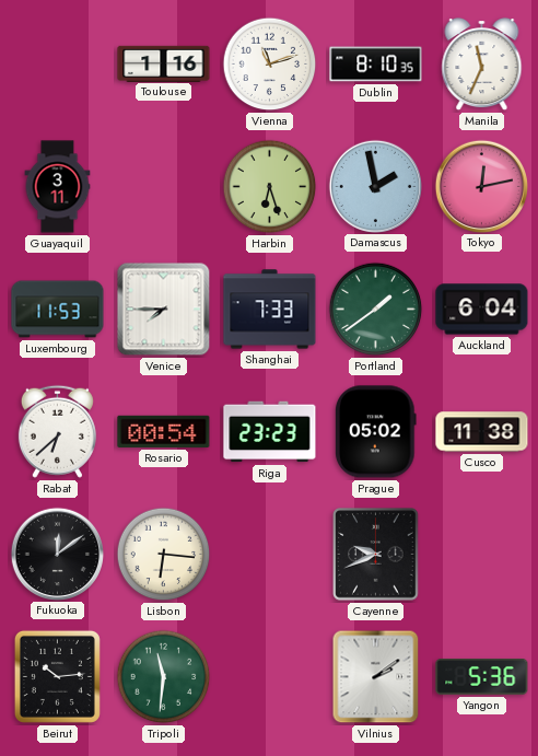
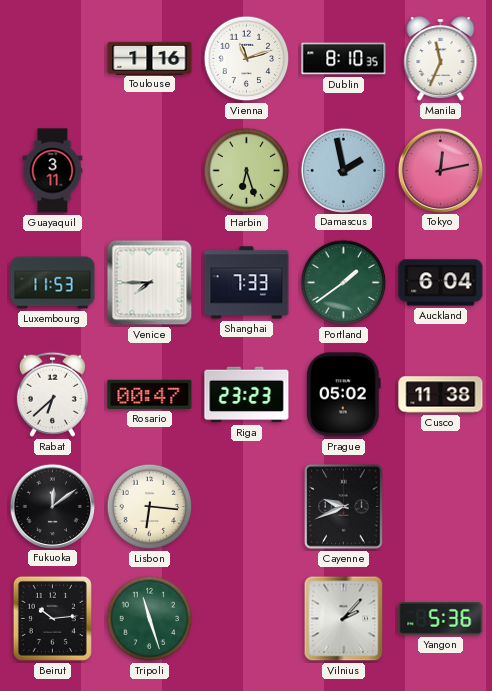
Rosario: 00:54 -> 00:47 (150, 394)
Tripoli: 11:31 -> 11:27 (150, 619)
Vilnius: 2:09 -> 2:07 (344, 619)
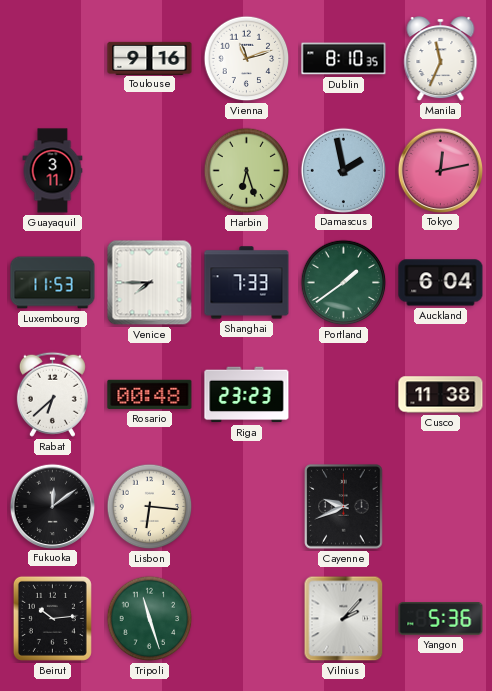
Toulouse: 1:16 -> 9:16 (150, 58)
Rosario: 00:47 -> 00:48 (150, 394)
Prague: 05:02 -> none (344, 395)
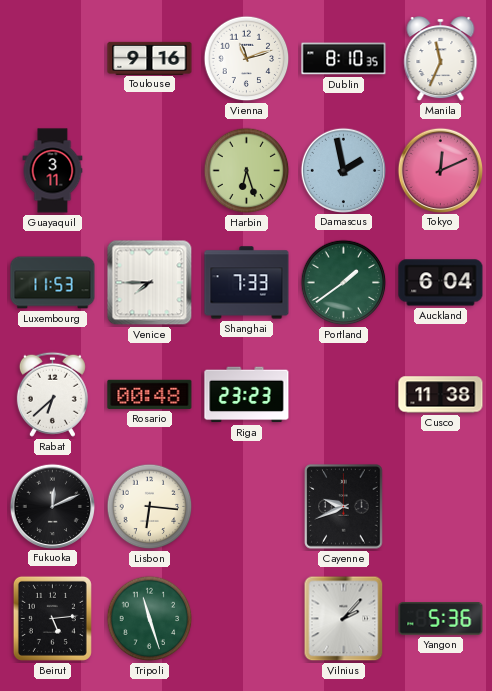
Tokyo: 12:13 -> 12:11 (440, 170)
Fukuoka: 12:09 -> 12:11 (52, 506)
Beirut: 10:14 -> 5:14 (52, 618)
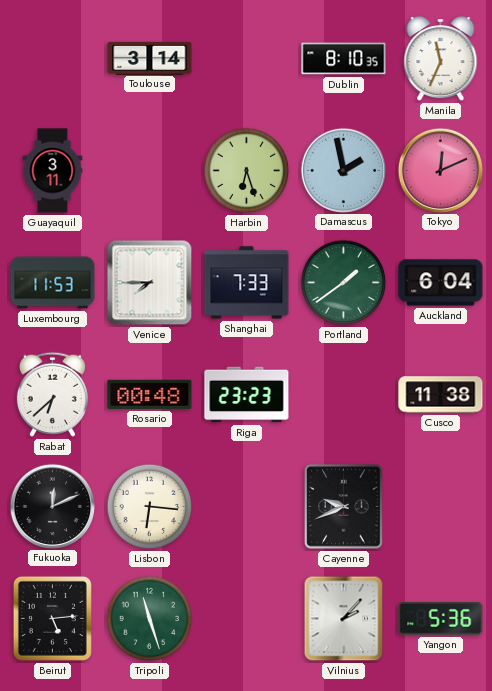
Toulouse: 9:16 -> 3:14 (150, 58)
Vienna: 11:12 -> none (247, 59)
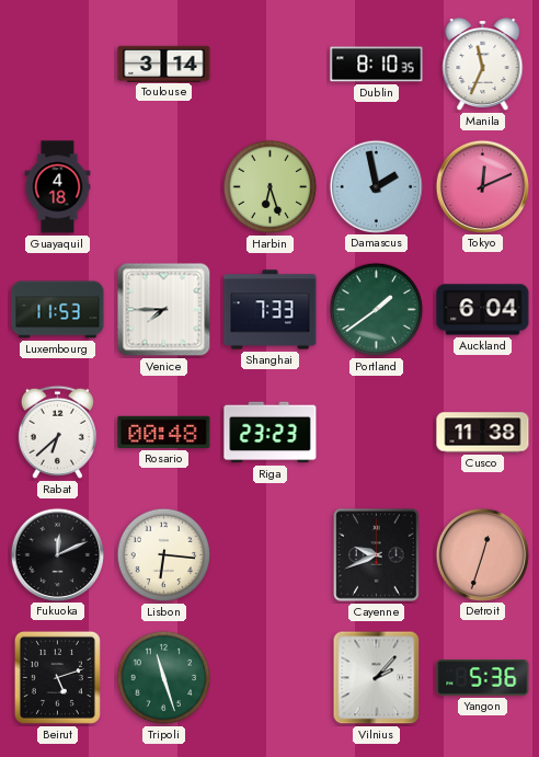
Guayaquil: 3:11 -> 4:18 (58, 187)
Detroit: none -> 12:33 (482, 554)
Beirut: 5:14 -> 5:12 (57, 677)
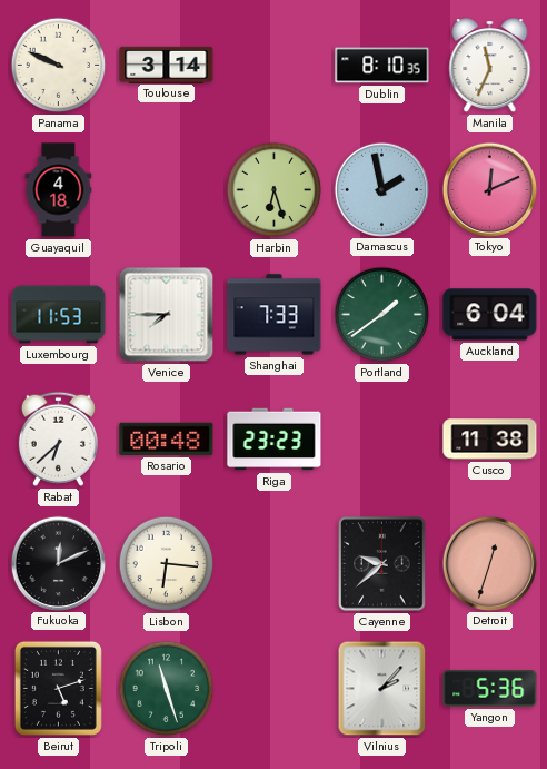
Panama: none -> 9:49 (59, 66)
Cayenne: 9:41 -> 9:38 (382, 564)
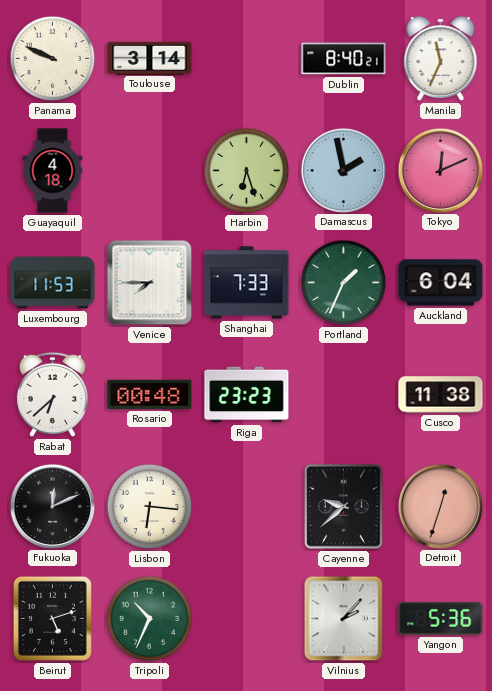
Dublin: 8:10 -> 8:40 (344, 59)
Portland: 1:39 -> 1:34 (344, 283)
Tripoli: 11:27 -> 10:34 (150, 619)
